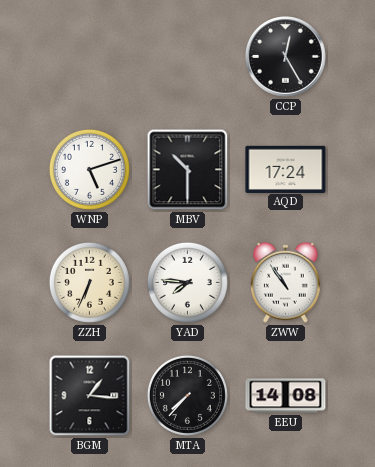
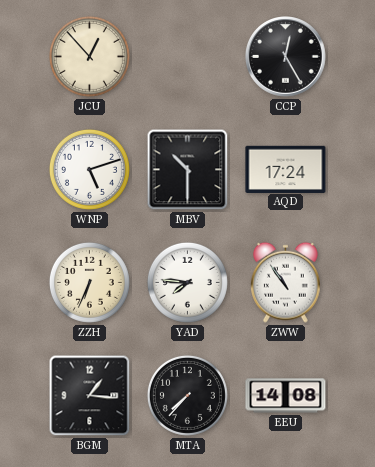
JCU: none -> 12:53 (89, 56)
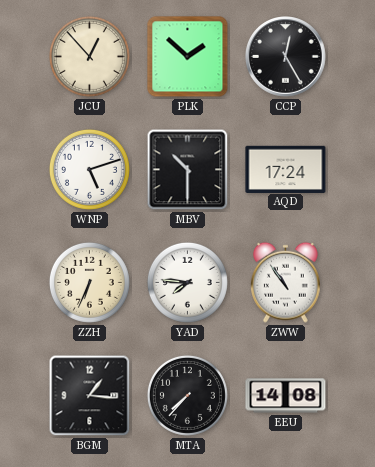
PLK: none -> 1:52 (188, 57)
